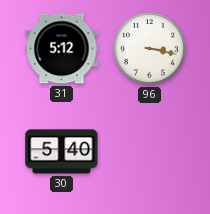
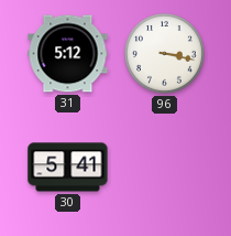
30: 5:40 -> 5:41 (68, 168)
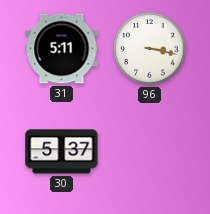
31: 5:12 -> 5:11 (62, 49)
30: 5:41 -> 5:37 (62, 152)
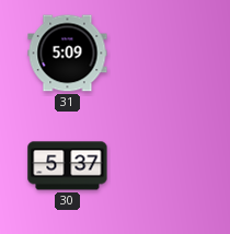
31: 5:11 -> 5:09 (68, 54)
96: 3:17 -> none (150, 49)
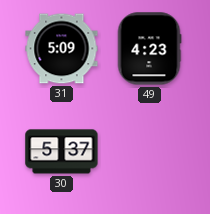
49: none -> 4:23 (149, 49)
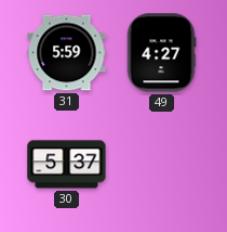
31: 5:09 -> 5:59 (67, 53)
49: 4:23 -> 4:27 (161, 53)
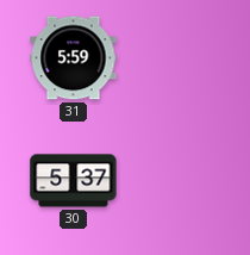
49: 4:27 -> none (161, 53)
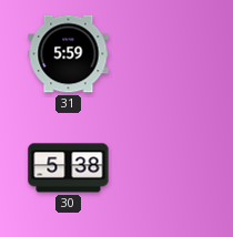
30: 5:37 -> 5:38 (69, 168)
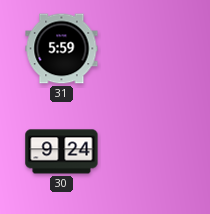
30: 5:38 -> 9:24 (62, 152)
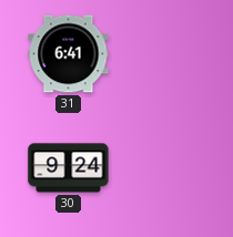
31: 5:59 -> 6:41 (69, 54)
